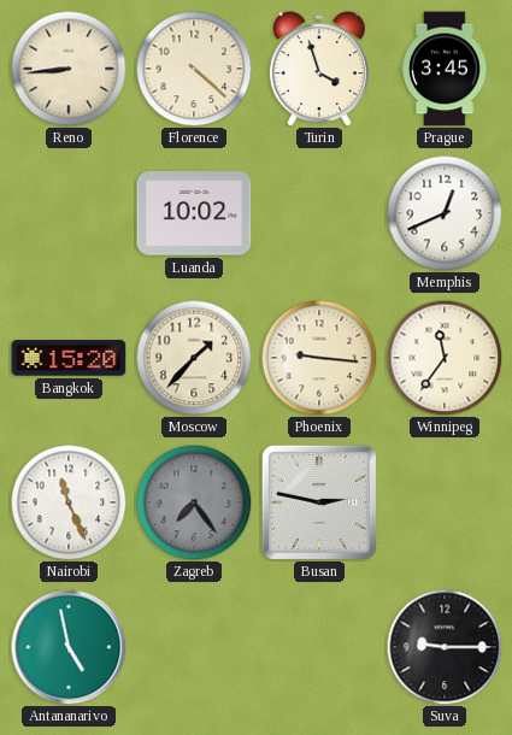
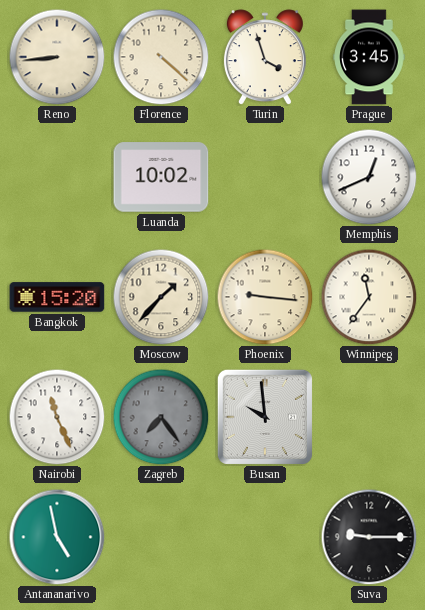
Busan: 2:47 -> 9:59 (265, 417)
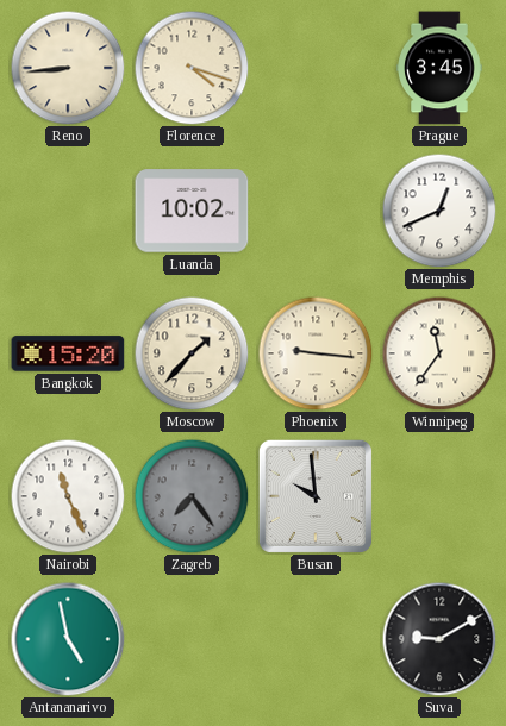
Florence: 4:22 -> 4:18 (192, 68)
Turin: 3:57 -> none (265, 57)
Suva: 9:15 -> 9:10 (439, 639)
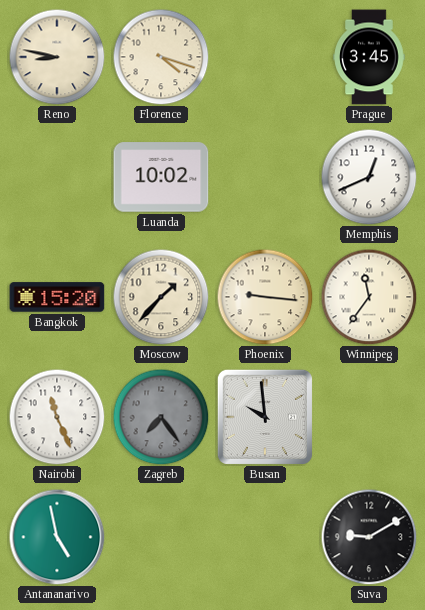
Reno: 8:44 -> 8:47 (57, 57)
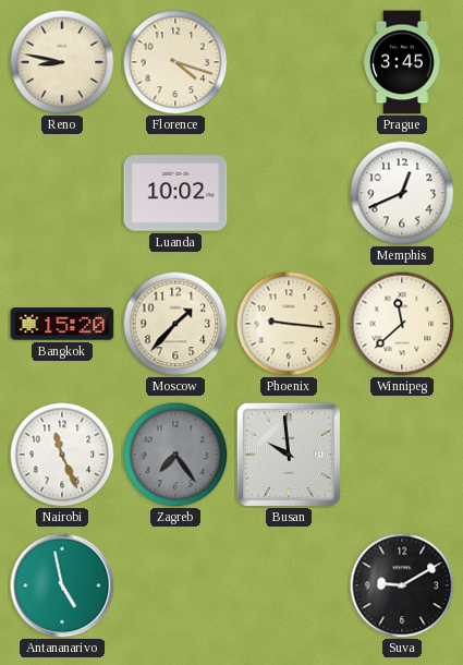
Winnipeg: 11:36 -> 11:38 (402, 324)
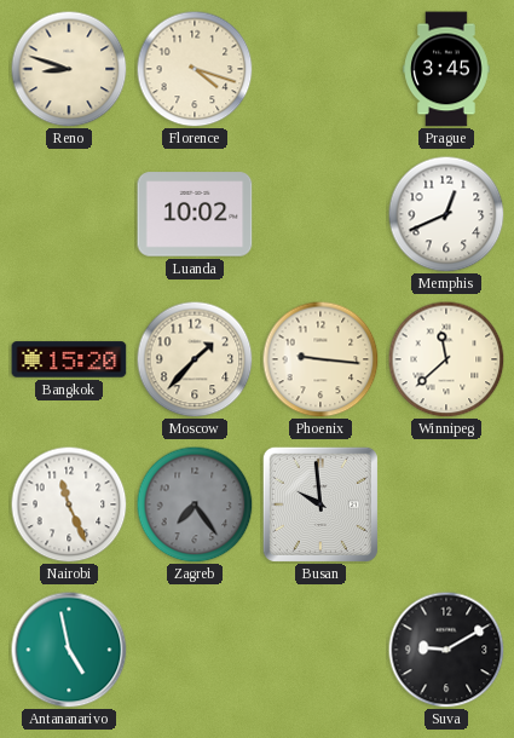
Reno: 8:47 -> 8:48 (69, 69)
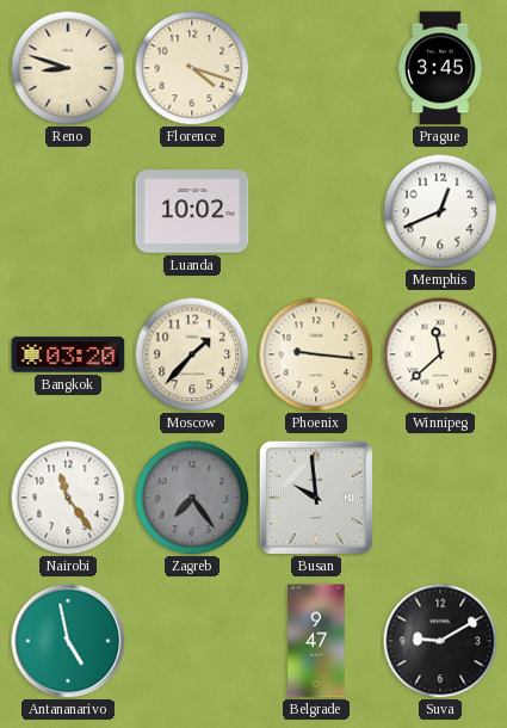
Bangkok: 15:20 -> 03:20 (68, 354)
Nairobi: 11:26 -> 11:24 (68, 498)
Belgrade: none -> 9:47 (316, 641)
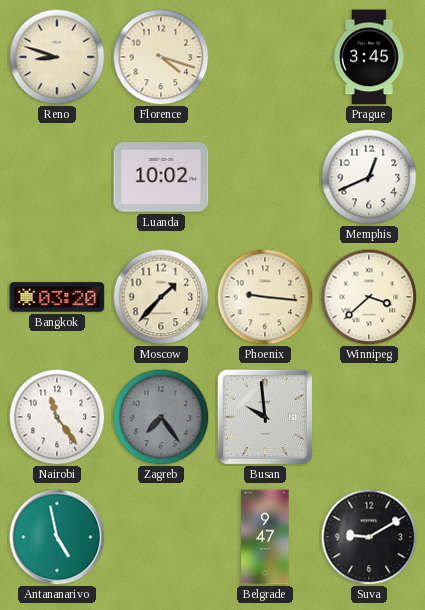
Winnipeg: 11:38 -> 3:38 (369, 297)
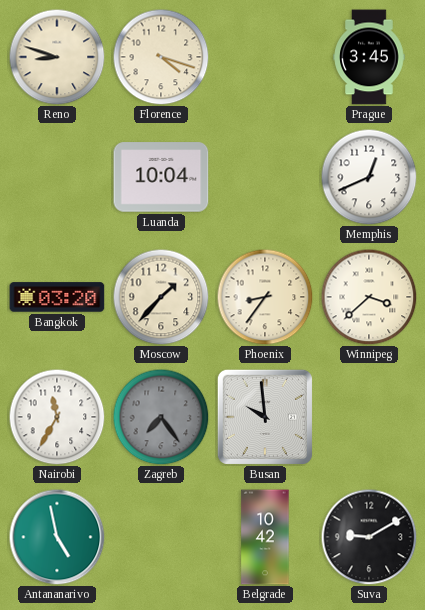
Luanda: 10:02 -> 10:04 (161, 177)
Phoenix: 9:16 -> 8:36 (265, 297)
Nairobi: 11:24 -> 11:35 (57, 417)
Belgrade: 9:47 -> 10:42 (265, 537)
